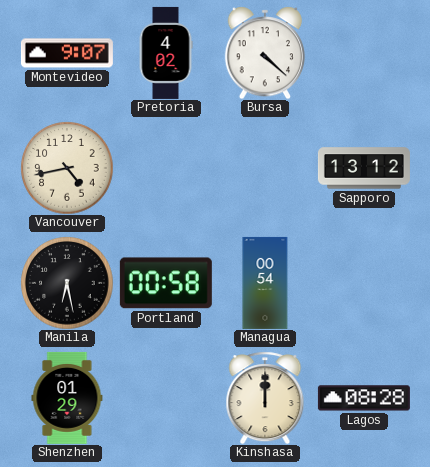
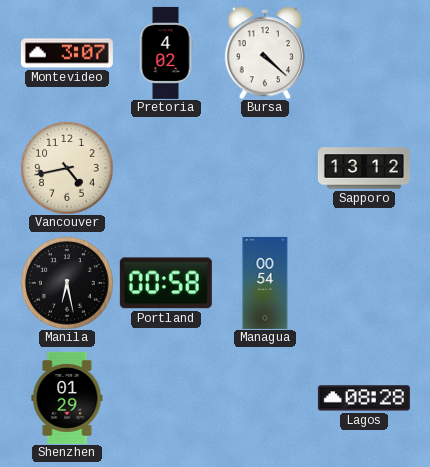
Montevideo: 9:07 -> 3:07 (67, 53)
Kinshasa: 12:00 -> none (265, 398)
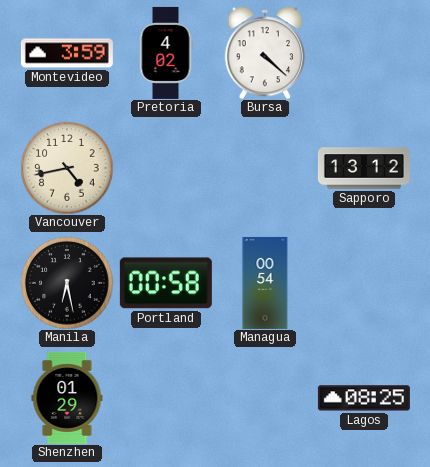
Montevideo: 3:07 -> 3:59 (67, 53)
Lagos: 08:28 -> 08:25 (364, 398)
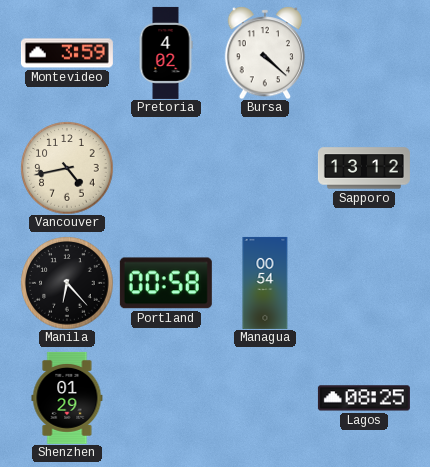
Manila: 6:28 -> 6:23 (67, 283)
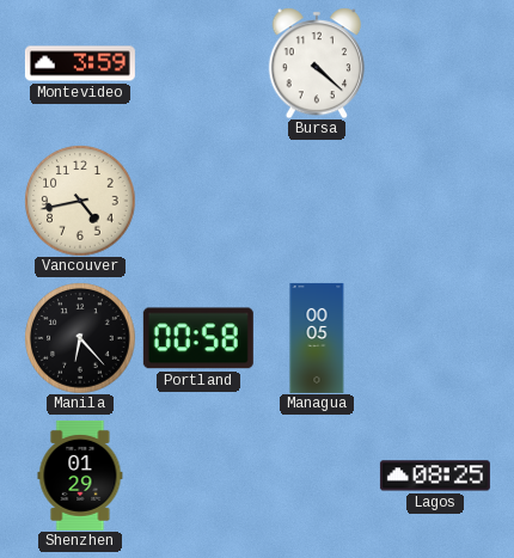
Pretoria: 4:02 -> none (166, 53)
Sapporo: 13:12 -> none (364, 168)
Managua: 00:54 -> 00:05 (317, 338)
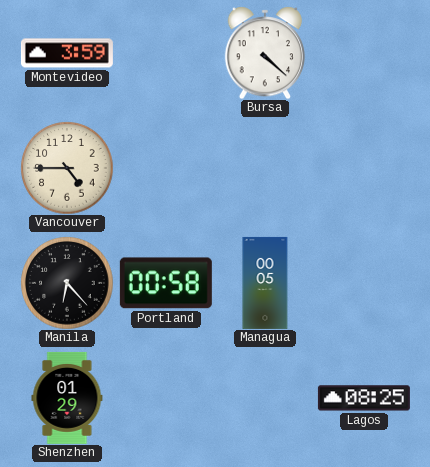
Vancouver: 4:43 -> 4:45 (67, 168)
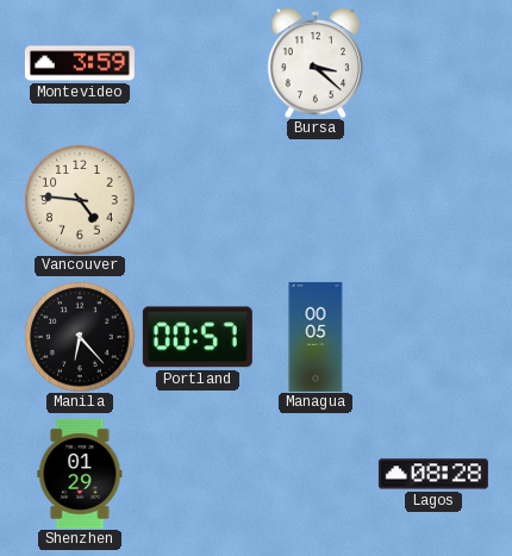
Bursa: 4:22 -> 3:22 (316, 63)
Vancouver: 4:45 -> 4:46 (80, 200)
Portland: 00:58 -> 00:57 (198, 337)
Lagos: 08:25 -> 08:28 (433, 474)
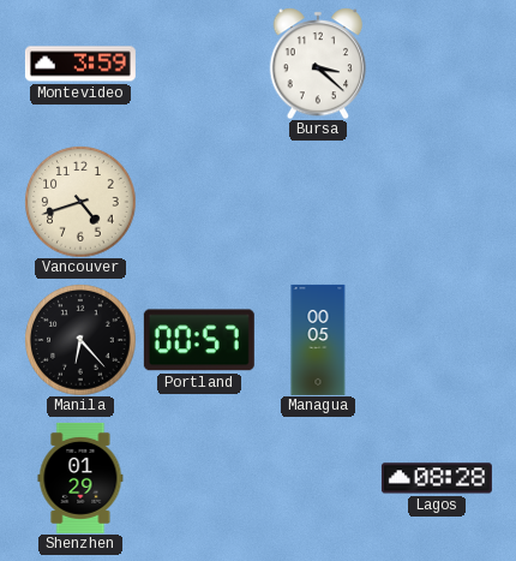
Vancouver: 4:46 -> 4:42 (80, 202)
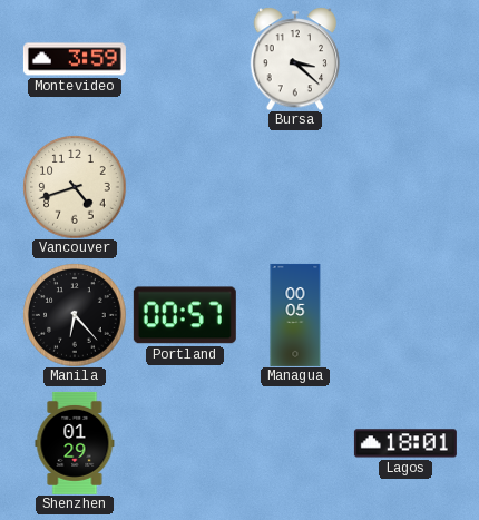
Lagos: 08:28 -> 18:01 (405, 443)
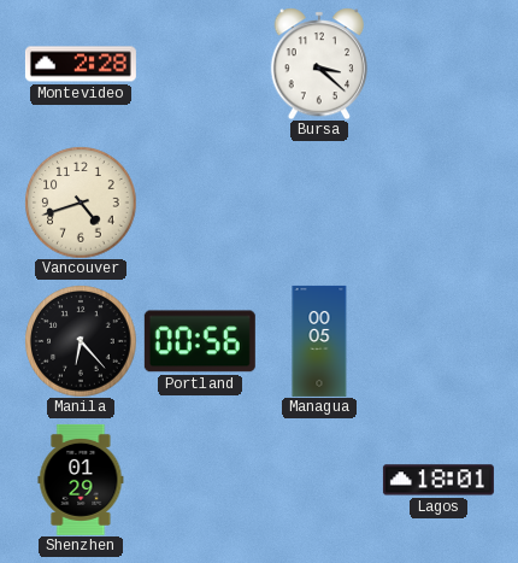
Montevideo: 3:59 -> 2:28 (81, 64)
Portland: 00:57 -> 00:56 (200, 341)
